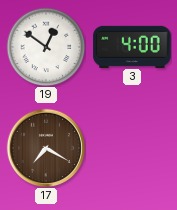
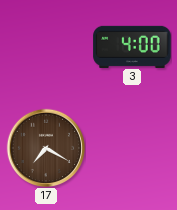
19: 12:51 -> none (46, 47)
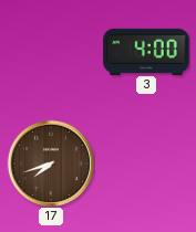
17: 7:20 -> 7:42 (51, 164)
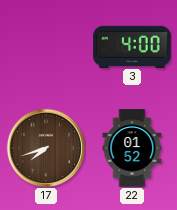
22: none -> 01:52 (132, 148)
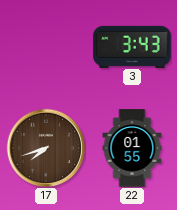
3: 4:00 -> 3:43 (132, 46)
22: 01:52 -> 01:55 (132, 148)
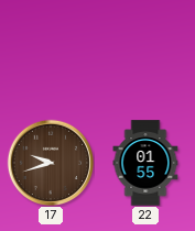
3: 3:43 -> none (132, 46)
17: 7:42 -> 9:42 (51, 163)
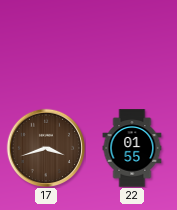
17: 9:42 -> 3:42 (46, 148)
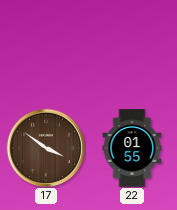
17: 3:42 -> 3:51 (46, 148)
